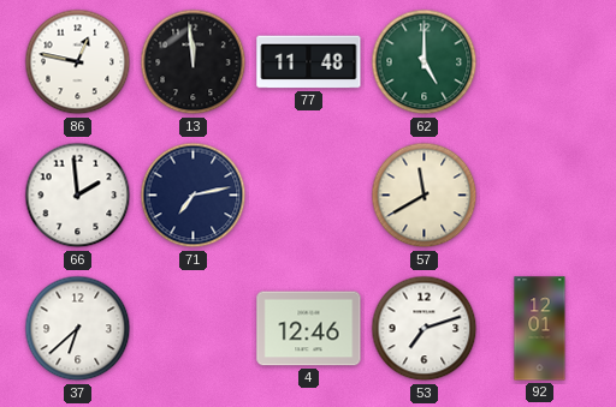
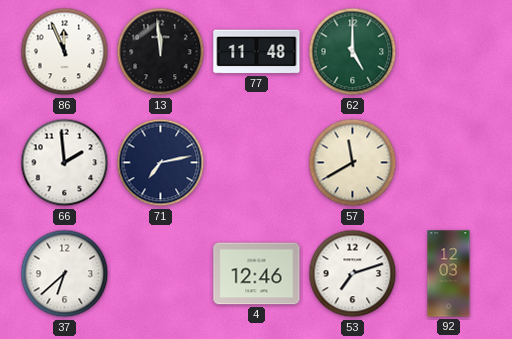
86: 12:47 -> 11:56 (65, 52)
92: 12:01 -> 12:03 (449, 274)
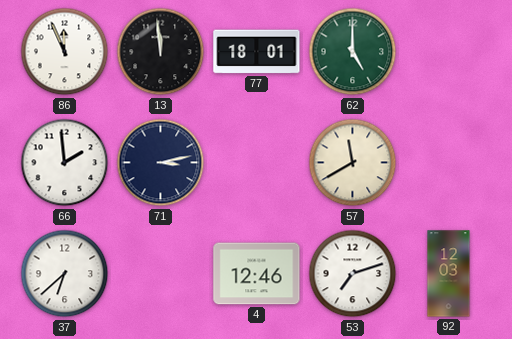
77: 11:48 -> 18:01 (257, 52)
71: 7:13 -> 3:13 (161, 163)
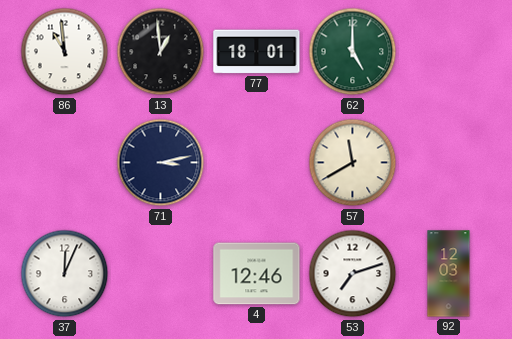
86: 11:56 -> 10:59 (65, 52)
13: 11:59 -> 12:59 (161, 52)
66: 1:59 -> none (65, 163)
37: 6:38 -> 12:04 (65, 274)
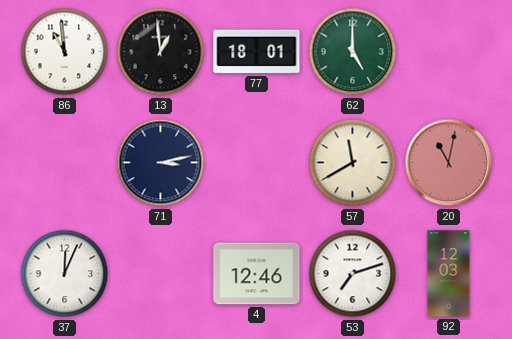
20: none -> 11:02 (449, 163)
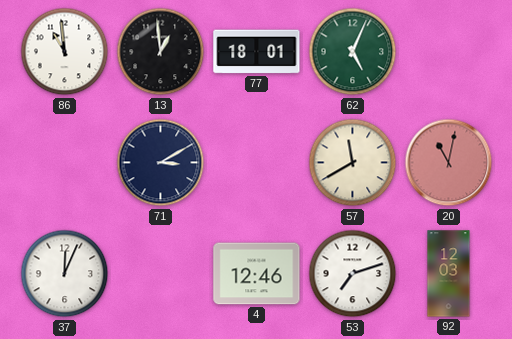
62: 5:00 -> 5:04 (353, 52)
71: 3:13 -> 3:10 (161, 163)
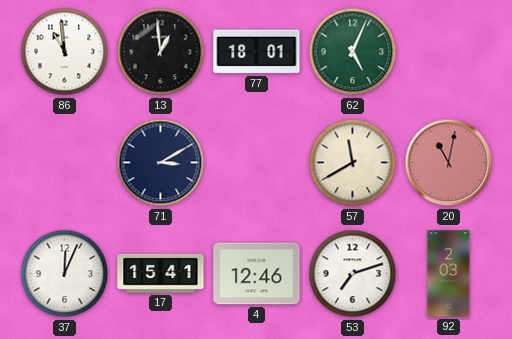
17: none -> 15:41 (161, 273)
92: 12:03 -> 2:03 (449, 274)
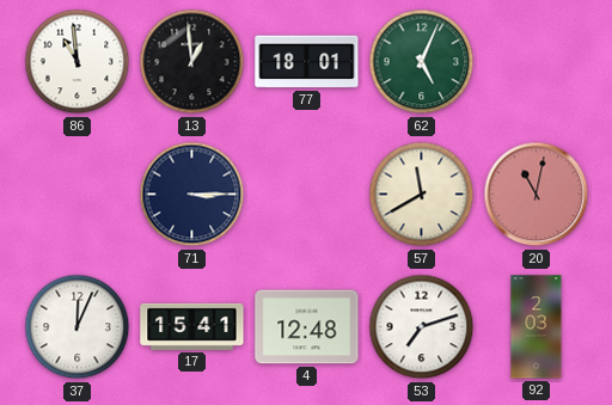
71: 3:10 -> 3:15 (192, 195)
4: 12:46 -> 12:48 (307, 327)
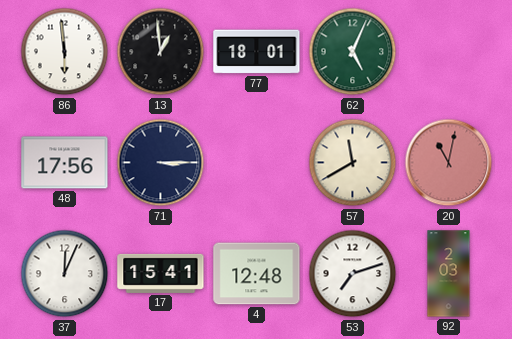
86: 10:59 -> 5:59 (65, 52)
48: none -> 17:56 (65, 163)
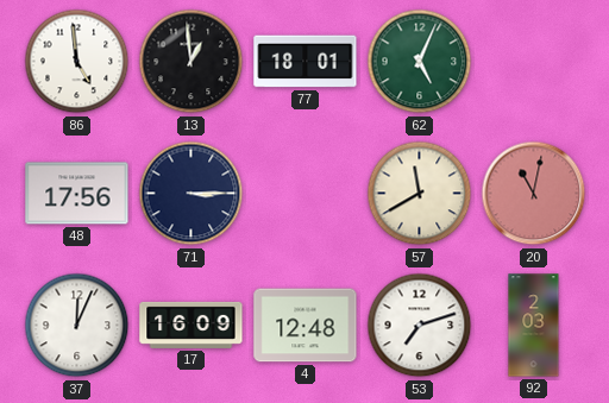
86: 5:59 -> 4:59 (77, 62)
17: 15:41 -> 16:09 (192, 325)
